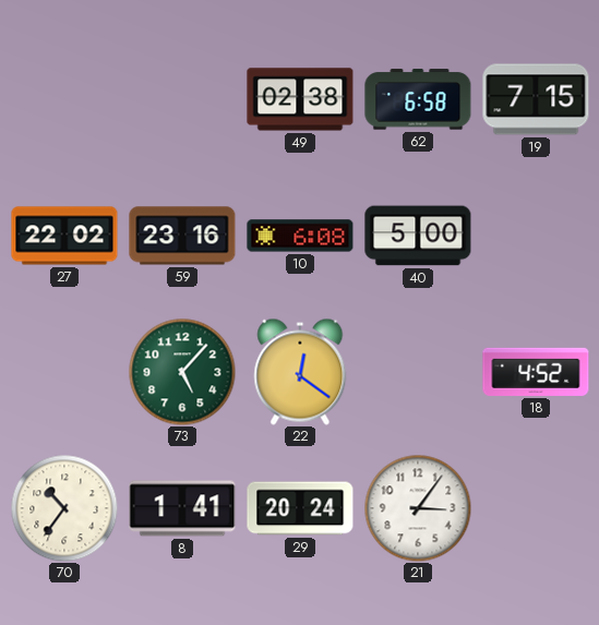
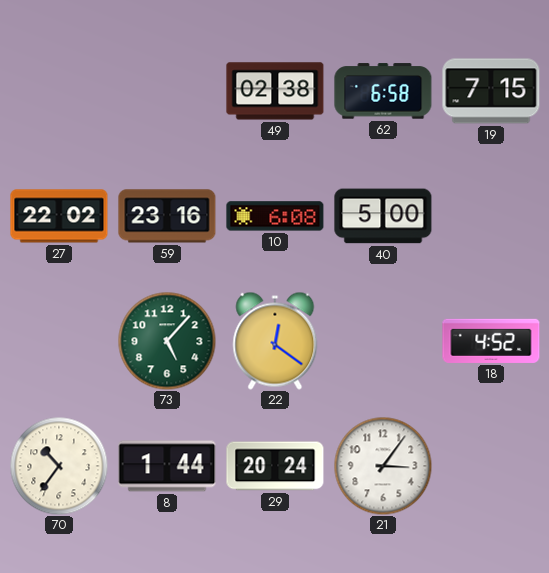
8: 1:41 -> 1:44 (167, 466)
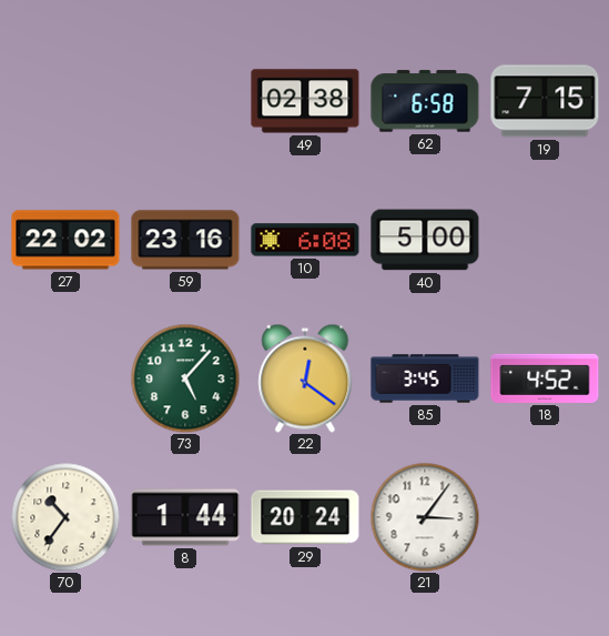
85: none -> 3:45 (425, 378)
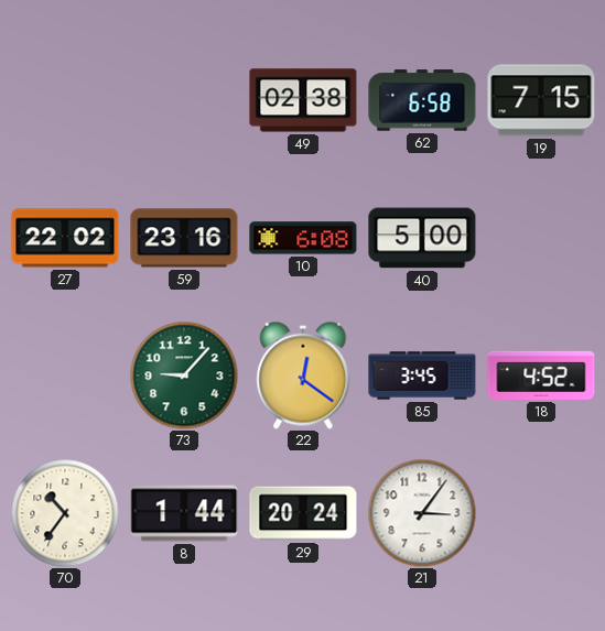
73: 5:07 -> 9:07 (184, 376)
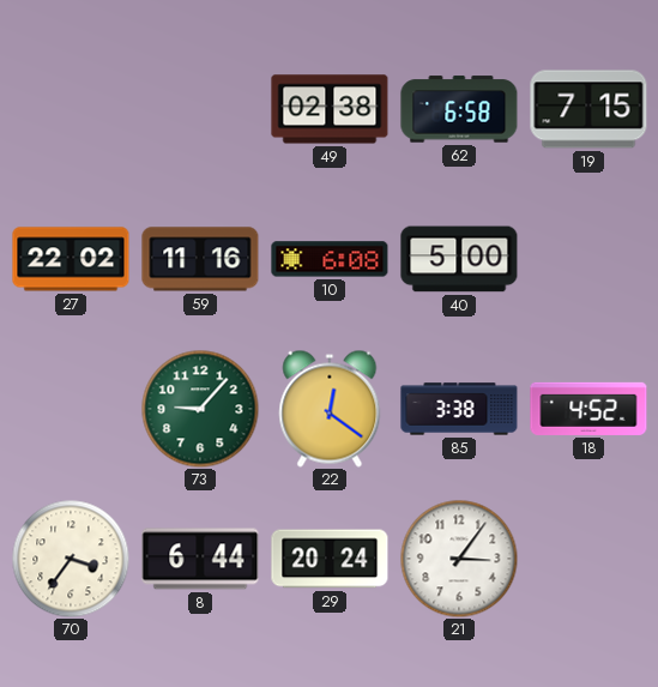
59: 23:16 -> 11:16 (200, 259)
85: 3:45 -> 3:38 (459, 409)
70: 10:36 -> 3:36 (71, 559)
8: 1:44 -> 6:44 (200, 559)
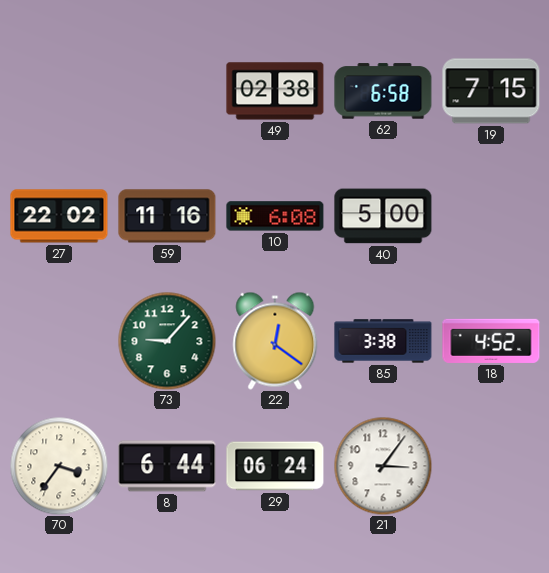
29: 20:24 -> 06:24 (275, 466)
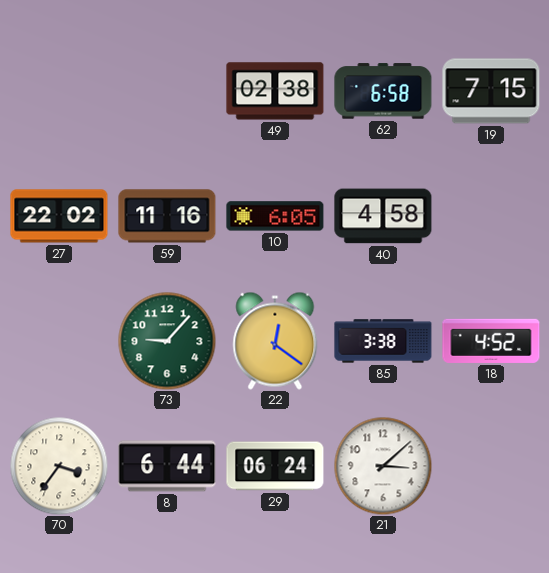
10: 6:08 -> 6:05 (275, 216)
40: 5:00 -> 4:58 (383, 216)
21: 3:06 -> 3:08 (383, 466)
